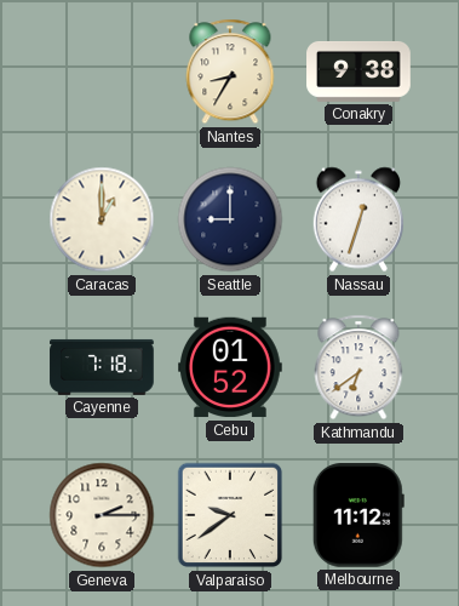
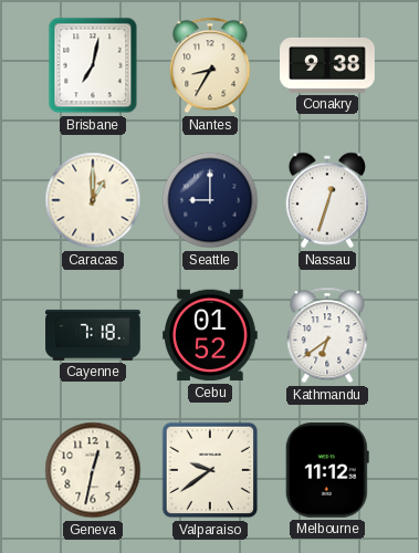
Brisbane: none -> 7:02 (93, 65)
Geneva: 2:15 -> 12:32 (93, 470)
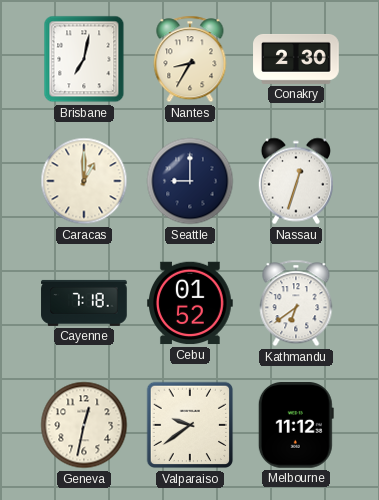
Conakry: 9:38 -> 2:30 (296, 59)
